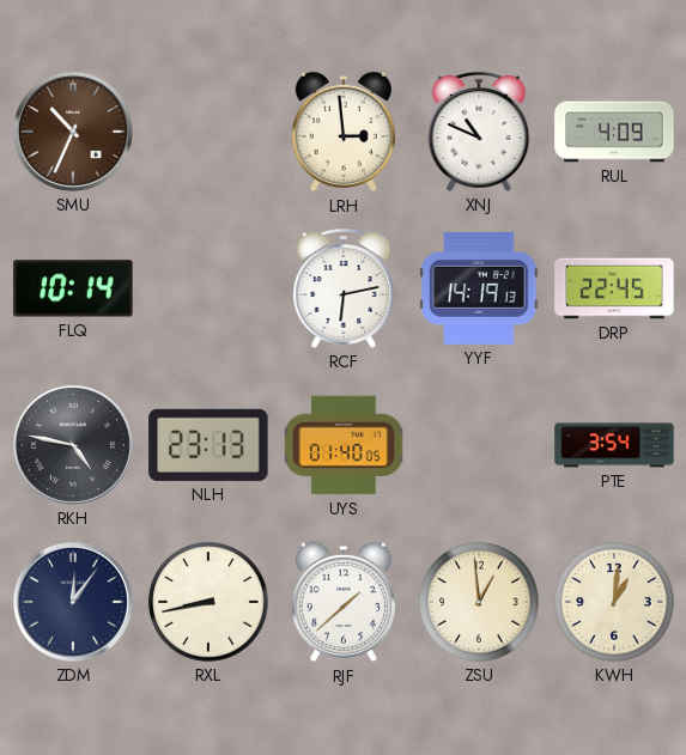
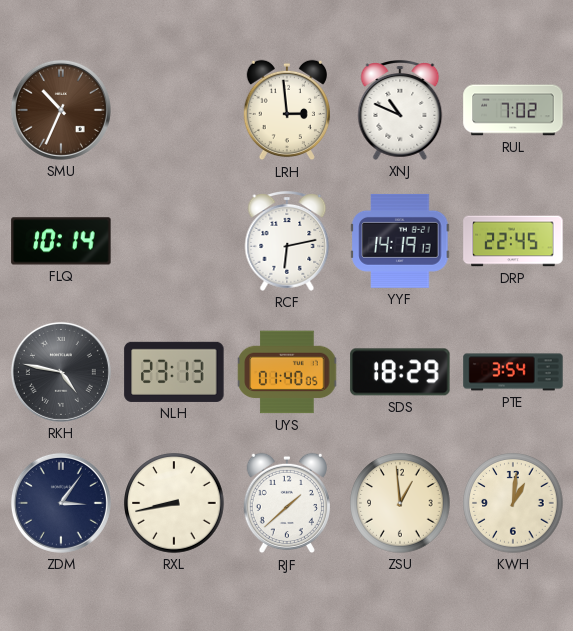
RUL: 4:09 -> 7:02 (513, 110)
SDS: none -> 18:29 (400, 372)
ZDM: 12:06 -> 3:06 (61, 503)
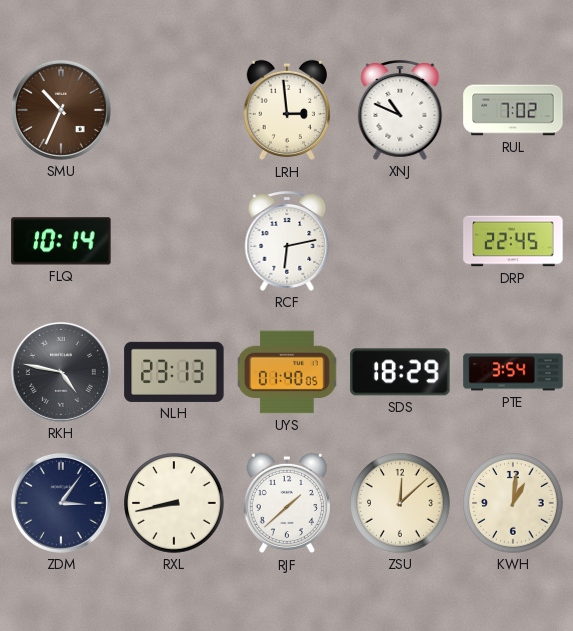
YYF: 14:19 -> none (400, 241)
ZSU: 12:59 -> 12:08 (400, 503)
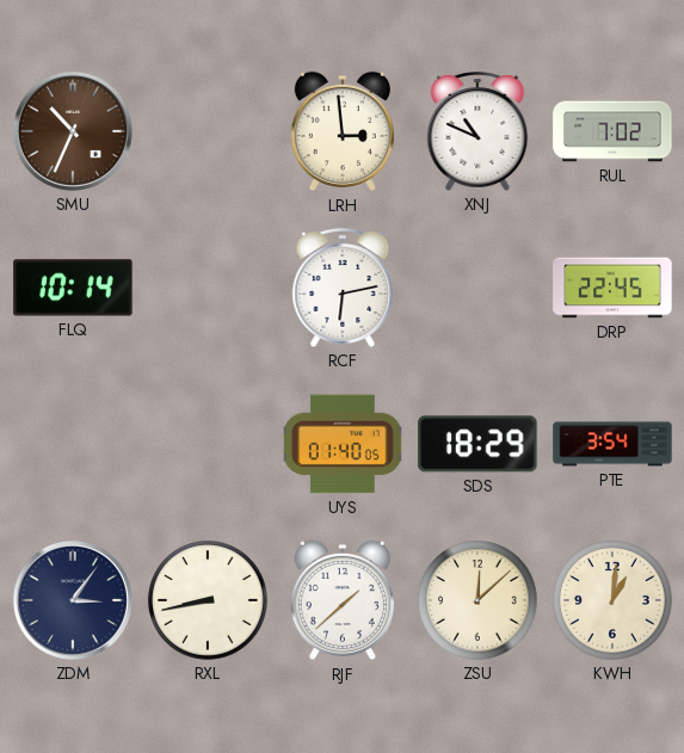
RKH: 4:47 -> none (61, 372)
NLH: 23:13 -> none (174, 372)
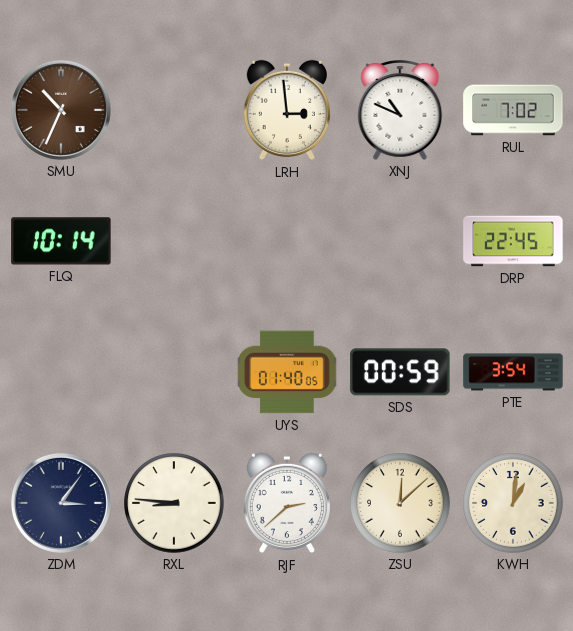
RCF: 6:13 -> none (343, 289)
SDS: 18:29 -> 00:59 (400, 372)
RXL: 8:43 -> 8:46 (174, 503)
RJF: 1:38 -> 2:38 (287, 503)
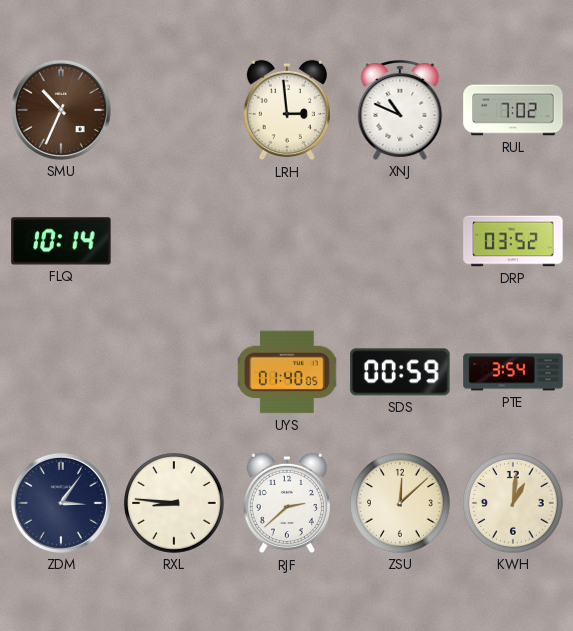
DRP: 22:45 -> 03:52 (513, 241)
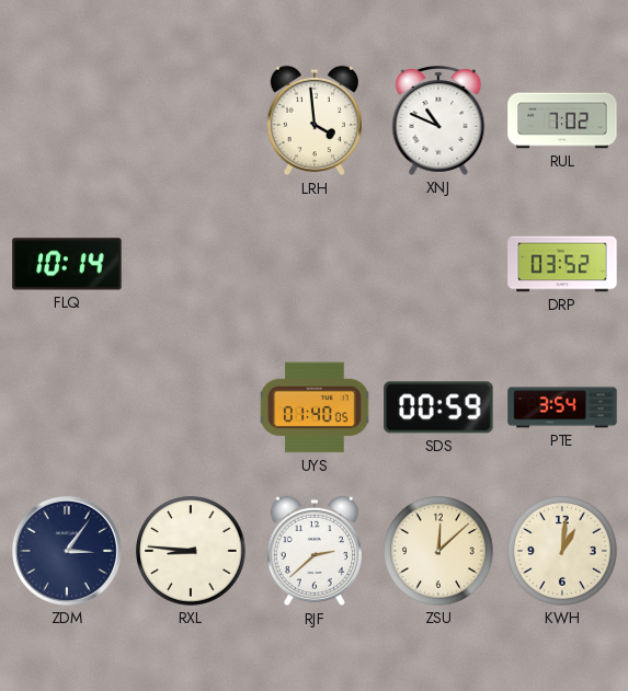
SMU: 10:34 -> none (61, 110)
LRH: 2:59 -> 3:59 (315, 120)
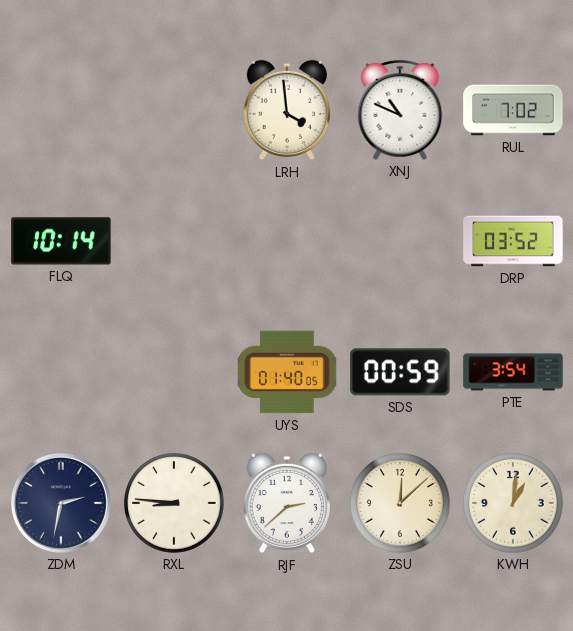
ZDM: 3:06 -> 2:32 (61, 503)
